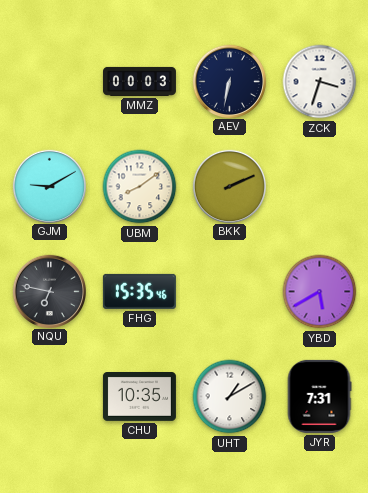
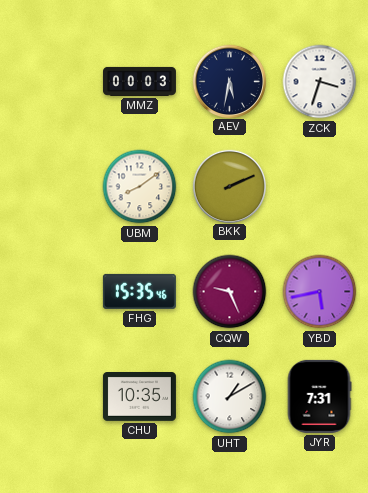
AEV: 6:32 -> 5:32 (229, 81)
GJM: 9:10 -> none (49, 186)
NQU: 6:47 -> none (49, 291)
CQW: none -> 9:26 (230, 292)
YBD: 5:40 -> 5:43 (320, 292)
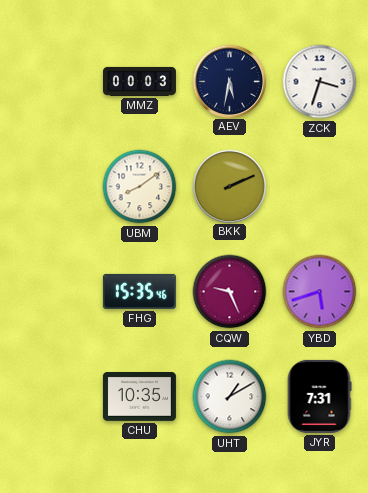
YBD: 5:43 -> 5:42 (320, 292)
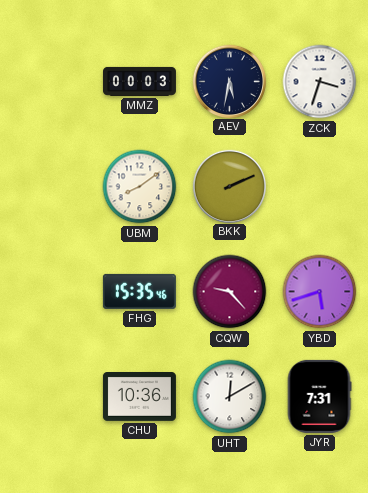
CQW: 9:26 -> 9:23 (230, 292)
CHU: 10:35 -> 10:36 (139, 397)
UHT: 1:10 -> 12:10 (230, 397)
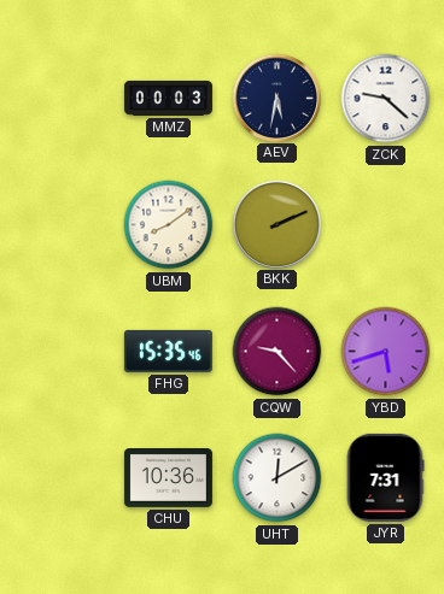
ZCK: 3:33 -> 9:22 (386, 99)
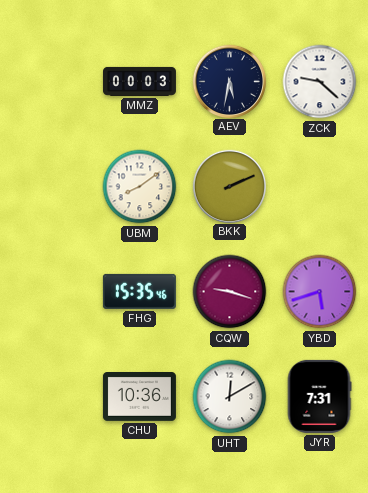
CQW: 9:23 -> 9:18 (230, 292)
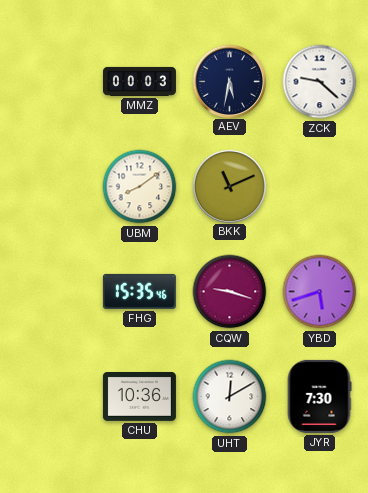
BKK: 2:11 -> 11:11 (229, 186)
JYR: 7:31 -> 7:30 (319, 396)
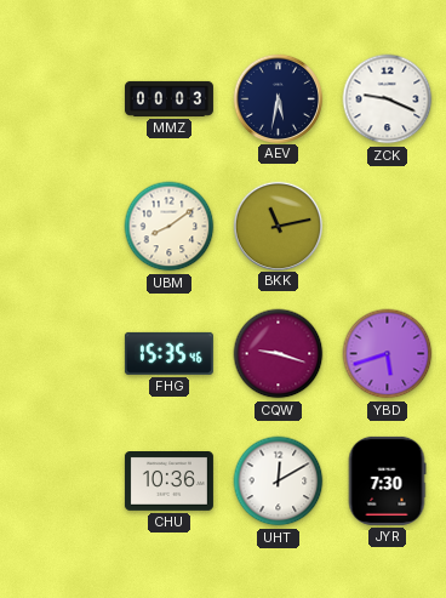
ZCK: 9:22 -> 9:19 (388, 99)
BKK: 11:11 -> 11:13 (278, 226)
